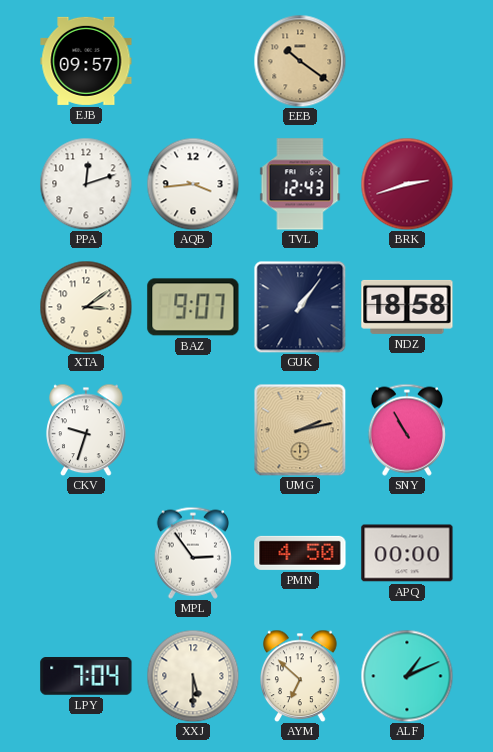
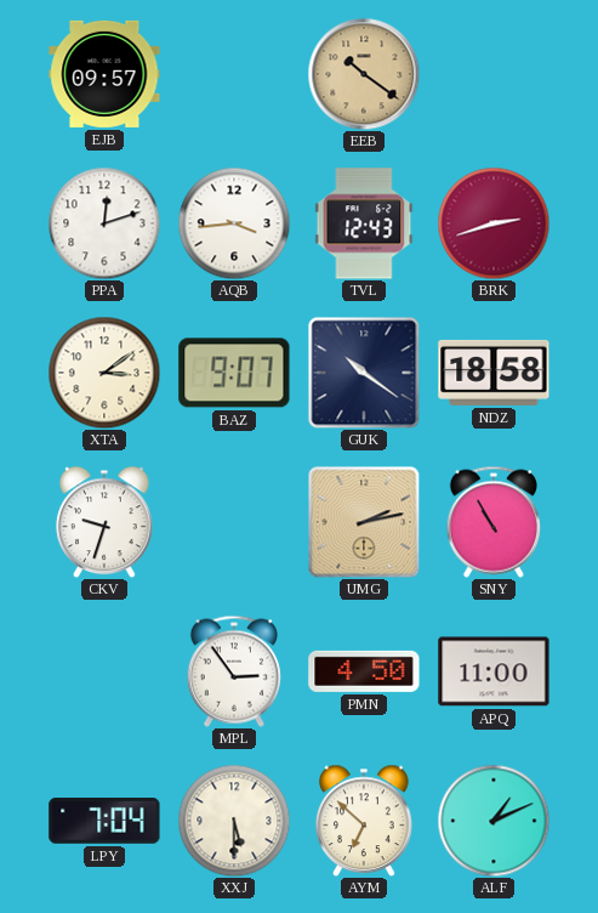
GUK: 1:06 -> 10:21 (364, 373)
APQ: 00:00 -> 11:00 (494, 671)
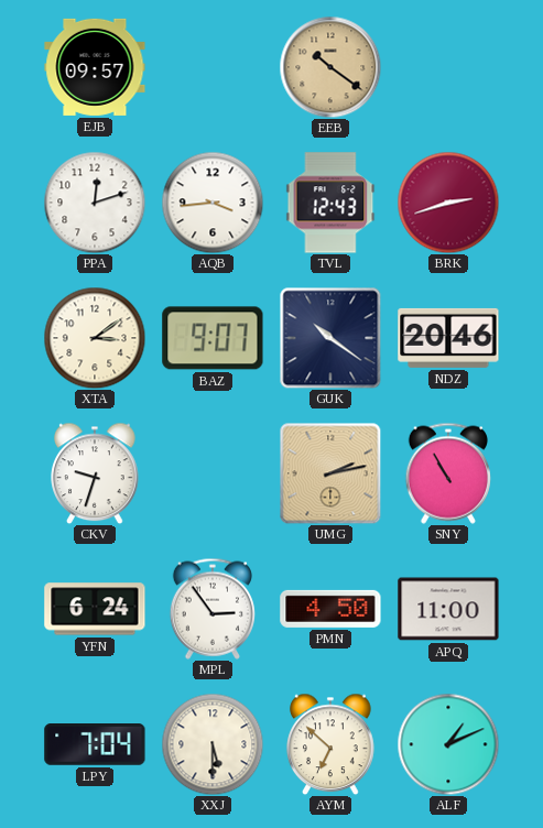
NDZ: 18:58 -> 20:46 (448, 338)
YFN: none -> 6:24 (95, 609)
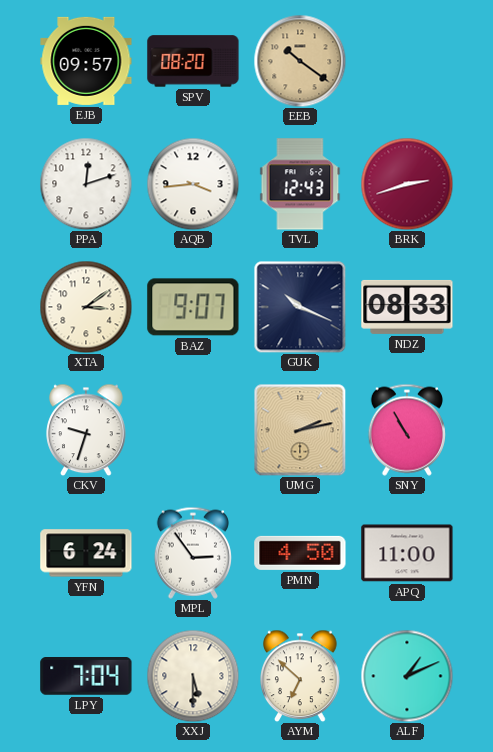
SPV: none -> 08:20 (193, 61)
GUK: 10:21 -> 10:19 (300, 307)
NDZ: 20:46 -> 08:33 (407, 307)
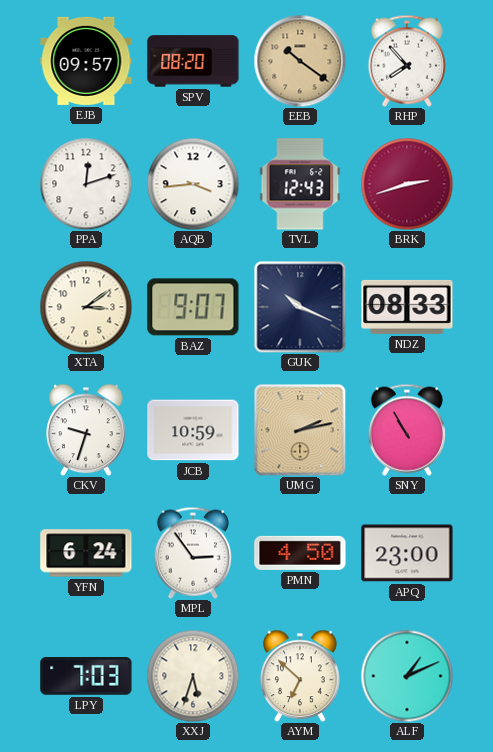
RHP: none -> 7:53 (407, 61)
JCB: none -> 10:59 (193, 430)
APQ: 11:00 -> 23:00 (407, 553)
LPY: 7:04 -> 7:03 (86, 677)
XXJ: 5:30 -> 5:33 (193, 676)
